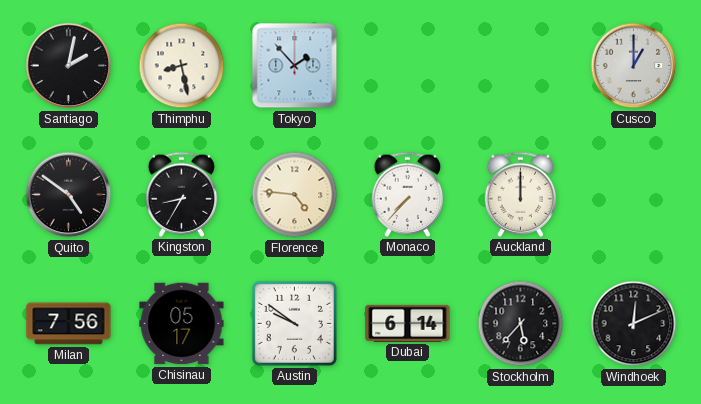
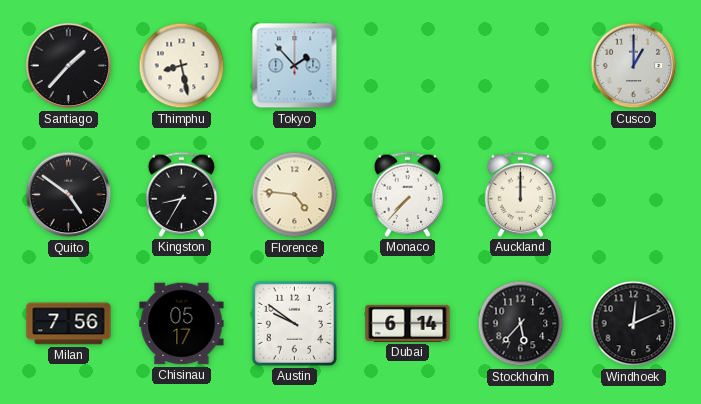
Santiago: 2:02 -> 1:37 (69, 66)
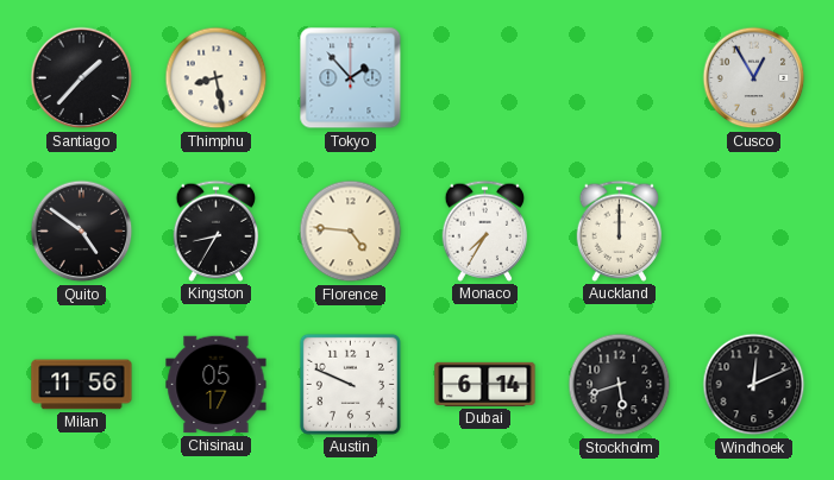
Cusco: 1:00 -> 12:55 (754, 78)
Monaco: 7:37 -> 7:35 (485, 230)
Milan: 7:56 -> 11:56 (82, 385)
Austin: 9:51 -> 9:49 (350, 384)
Stockholm: 5:37 -> 5:42 (620, 385)
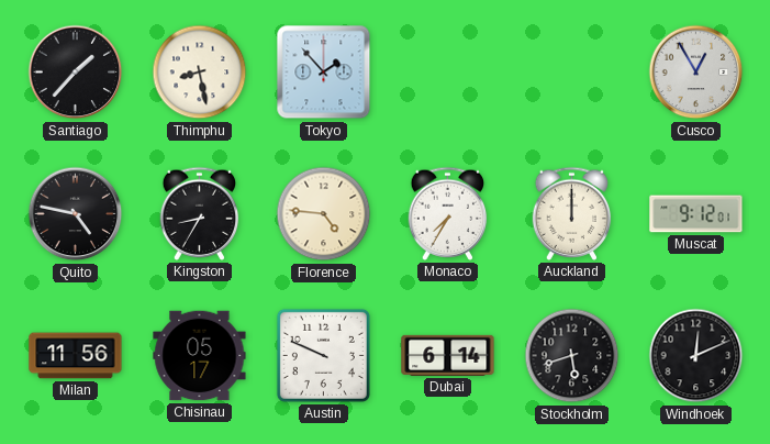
Quito: 4:51 -> 4:47 (76, 214)
Muscat: none -> 9:12 (696, 214)
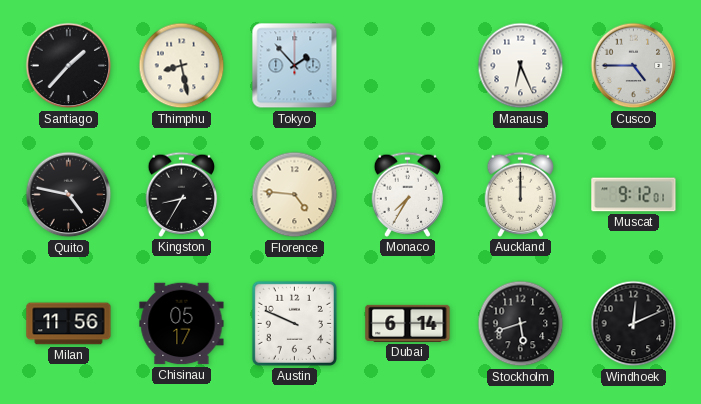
Manaus: none -> 6:26 (521, 66)
Cusco: 12:55 -> 4:45 (634, 66)
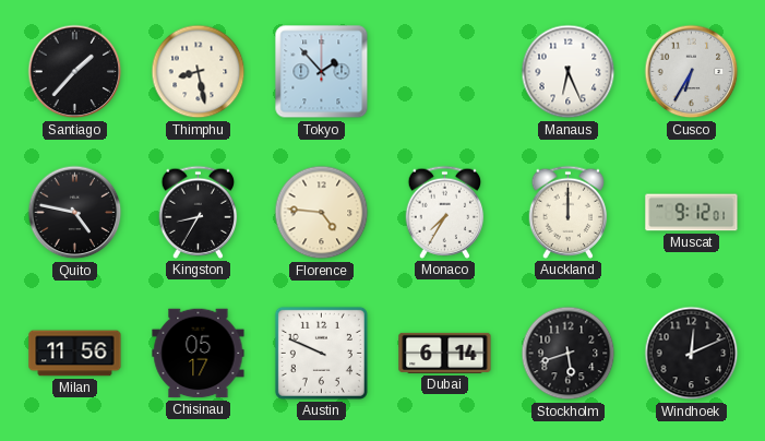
Cusco: 4:45 -> 6:35 (692, 72)
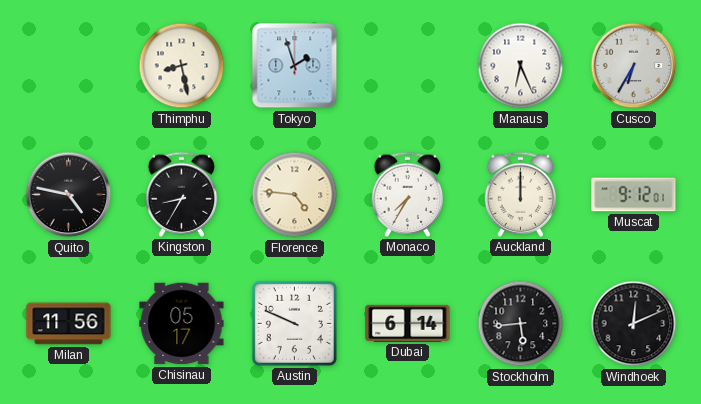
Santiago: 1:37 -> none (75, 72)
Tokyo: 1:53 -> 1:57 (295, 66)
Stockholm: 5:42 -> 5:44 (521, 324)
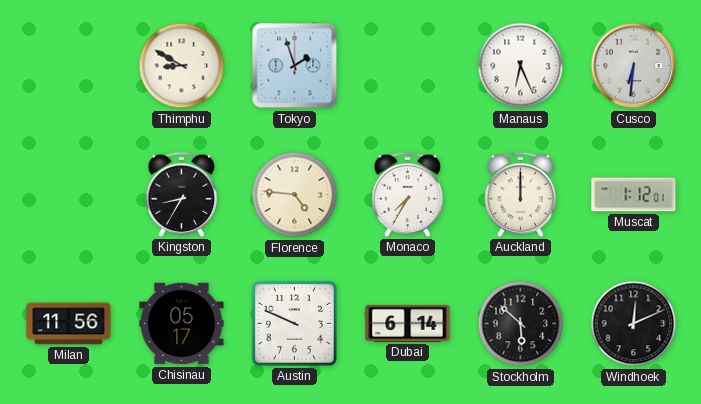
Thimphu: 8:28 -> 8:50 (182, 66)
Cusco: 6:35 -> 6:31 (634, 66)
Quito: 4:47 -> none (69, 195)
Muscat: 9:12 -> 1:12 (634, 195)
Stockholm: 5:44 -> 5:52 (521, 324)
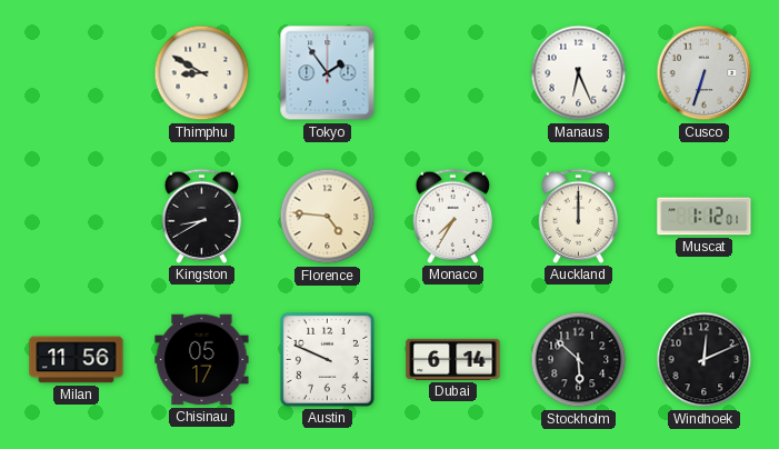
Tokyo: 1:57 -> 1:54 (328, 73)
Cusco: 6:31 -> 6:33 (705, 73)
Kingston: 8:35 -> 8:40 (202, 216)
